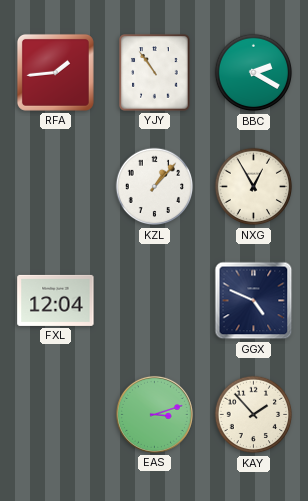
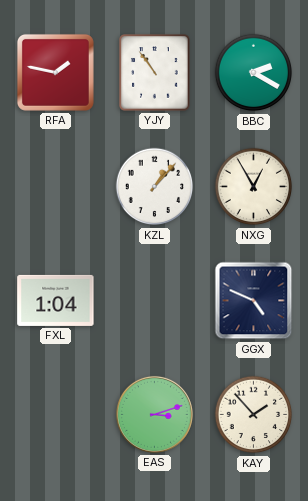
RFA: 1:44 -> 1:47 (55, 72)
FXL: 12:04 -> 1:04 (56, 300)
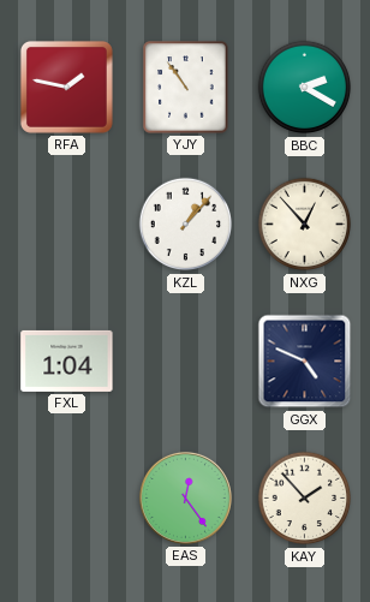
NXG: 12:55 -> 12:53 (305, 225)
EAS: 3:12 -> 12:24 (185, 497)
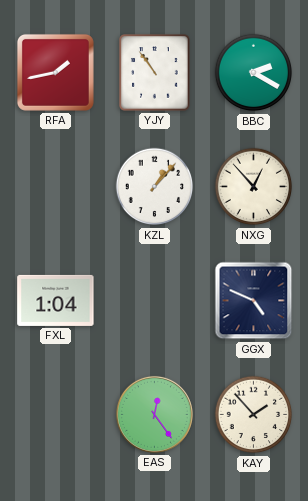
RFA: 1:47 -> 1:43 (55, 72)
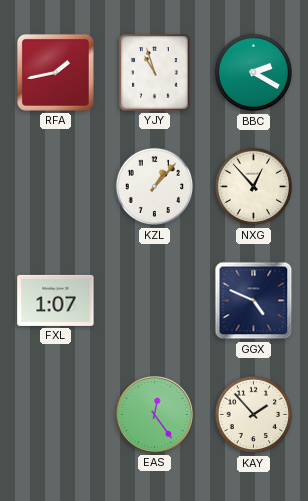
YJY: 10:54 -> 10:57 (155, 73)
FXL: 1:04 -> 1:07 (56, 300)
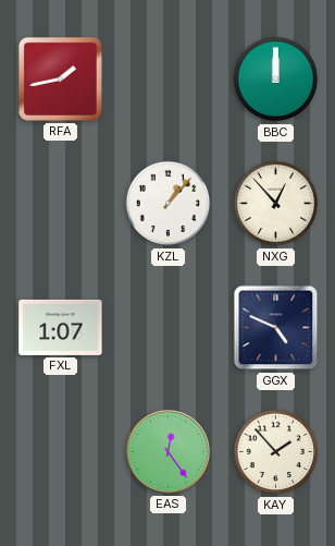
YJY: 10:57 -> none (155, 73)
BBC: 2:20 -> 12:00 (276, 80)
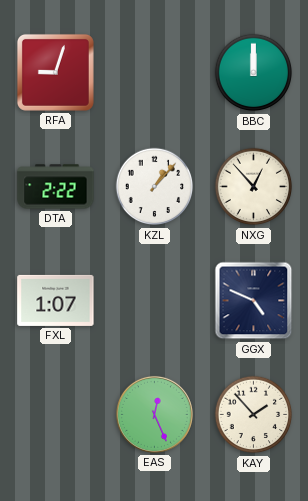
RFA: 1:43 -> 9:03 (55, 72)
DTA: none -> 2:22 (56, 187)
EAS: 12:24 -> 12:26 (154, 414)
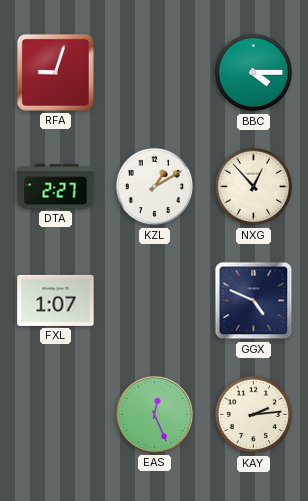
BBC: 12:00 -> 4:15 (254, 73)
DTA: 2:22 -> 2:27 (56, 187)
KZL: 1:07 -> 1:10 (155, 187)
KAY: 1:53 -> 2:14 (254, 415)
